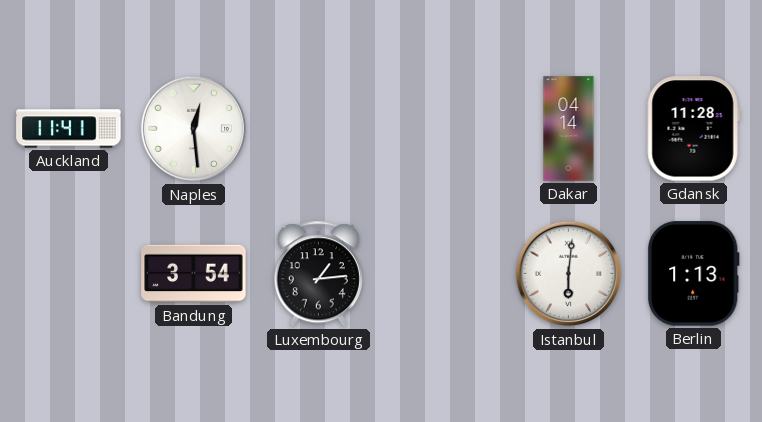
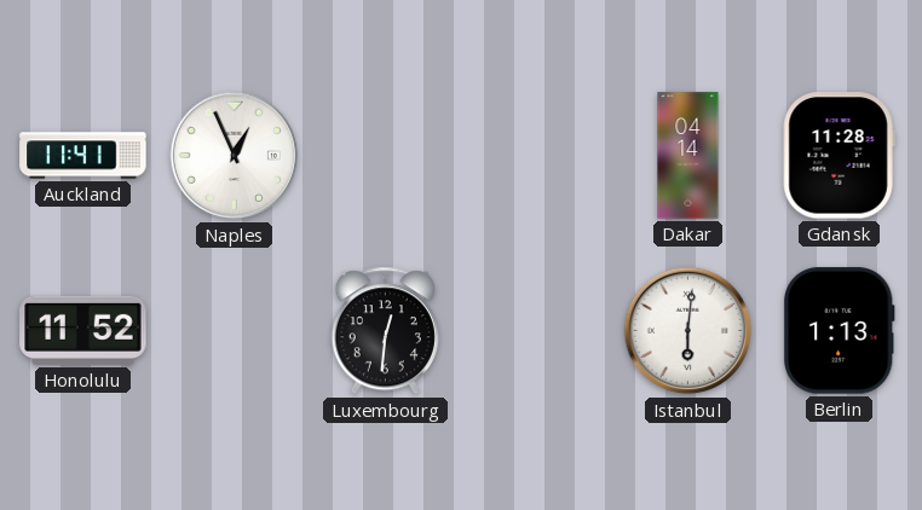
Naples: 12:29 -> 12:56 (235, 156)
Honolulu: none -> 11:52 (83, 330)
Bandung: 3:54 -> none (194, 274)
Luxembourg: 1:14 -> 12:31 (385, 331)
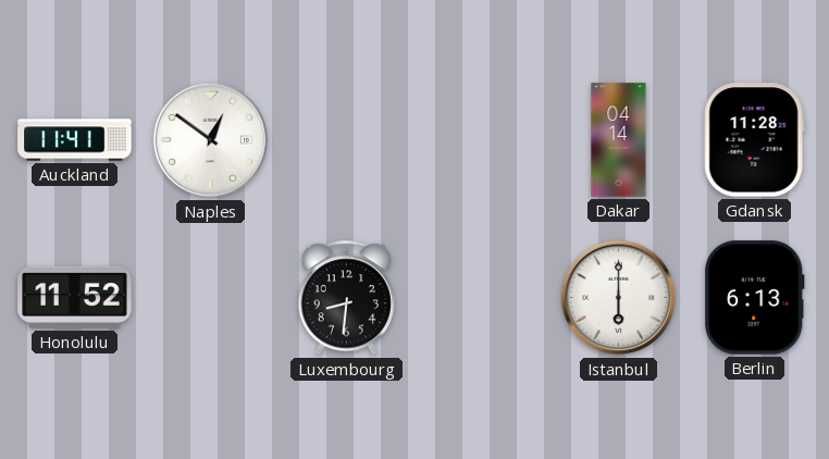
Naples: 12:56 -> 12:51 (211, 140)
Luxembourg: 12:31 -> 8:31 (346, 298)
Istanbul: 6:01 -> 6:00 (619, 298)
Berlin: 1:13 -> 6:13 (754, 298)
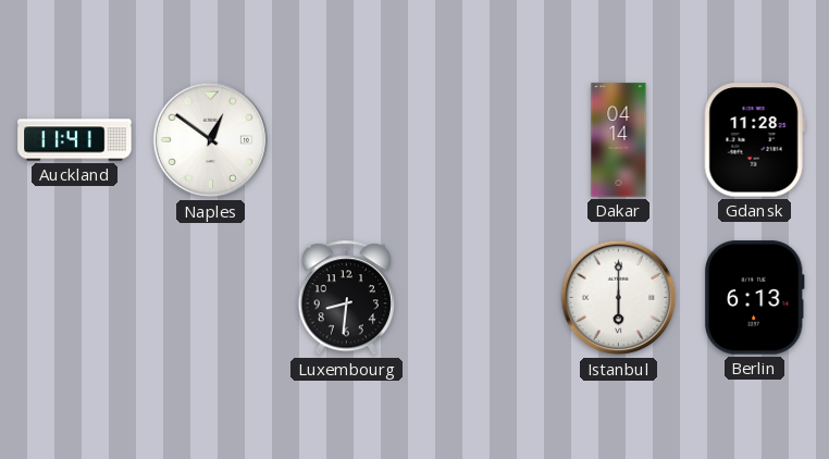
Honolulu: 11:52 -> none (75, 297)
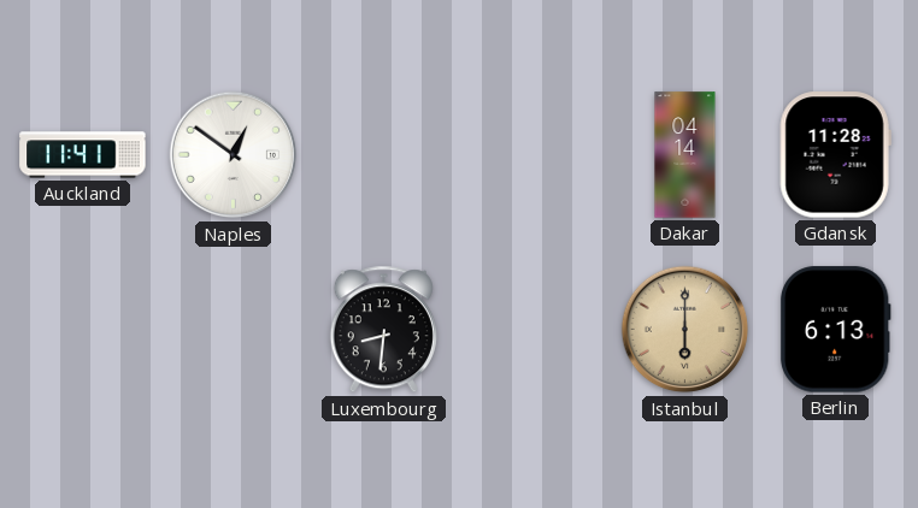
Istanbul dial: white -> champagne (685, 330)
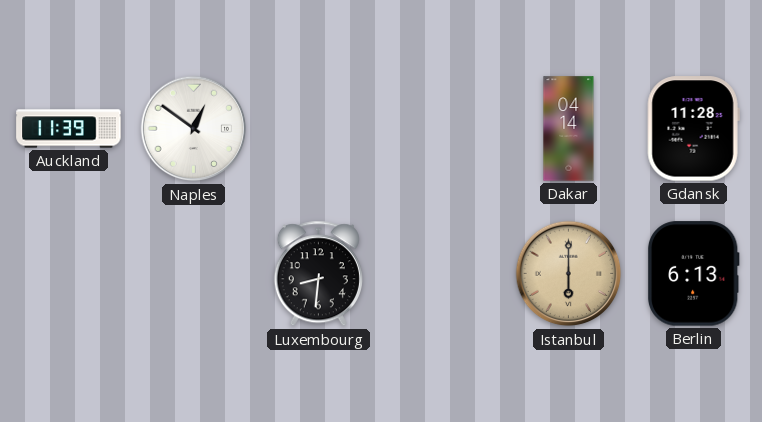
Auckland: 11:41 -> 11:39 (69, 129)
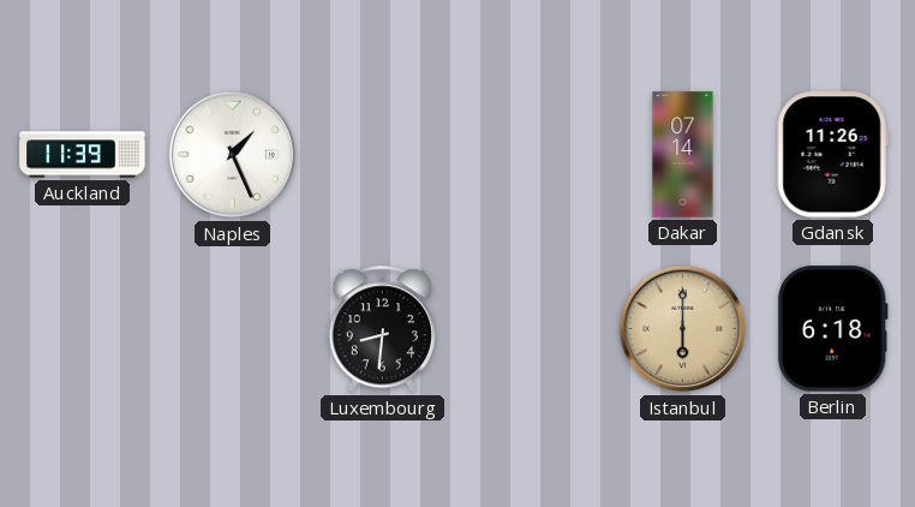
Naples: 12:51 -> 1:26 (233, 155)
Dakar: 04:14 -> 07:14 (683, 155)
Gdansk: 11:28 -> 11:26 (832, 155)
Berlin: 6:13 -> 6:18 (832, 329)
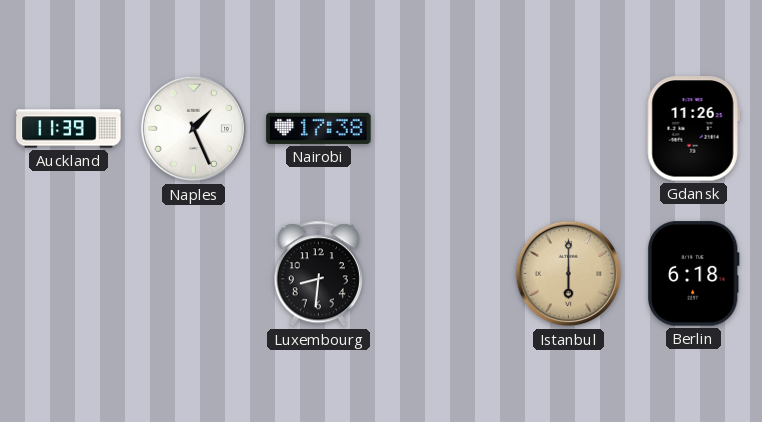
Nairobi: none -> 17:38 (319, 128)
Dakar: 07:14 -> none (683, 155)
